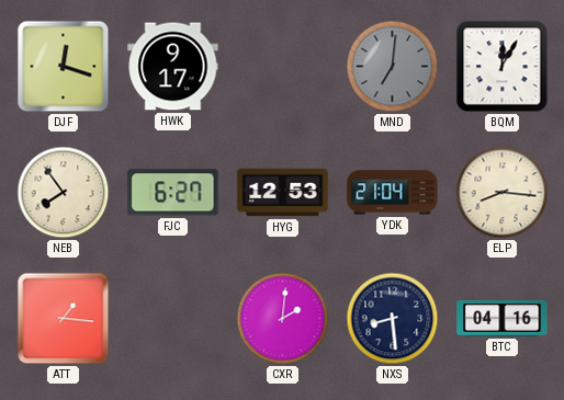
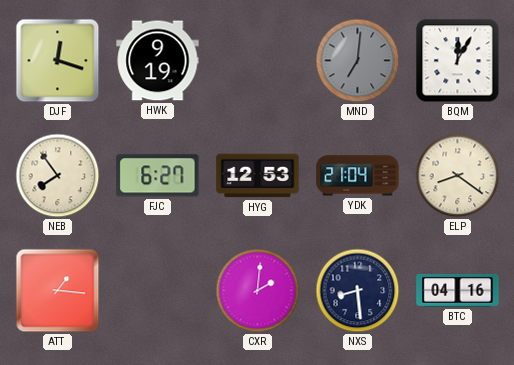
HWK: 9:17 -> 9:19 (158, 61)
ELP: 8:16 -> 8:21 (458, 176)
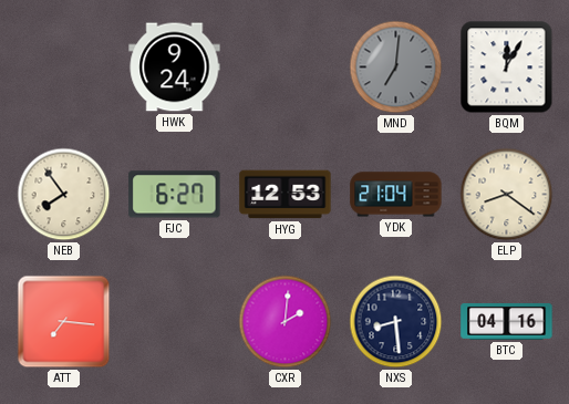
DJF: 12:18 -> none (58, 61)
HWK: 9:19 -> 9:24 (175, 68)
ATT: 1:16 -> 7:16 (64, 322)
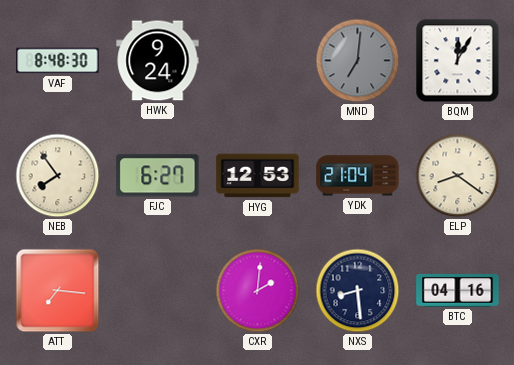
VAF: none -> 8:48 (58, 61)
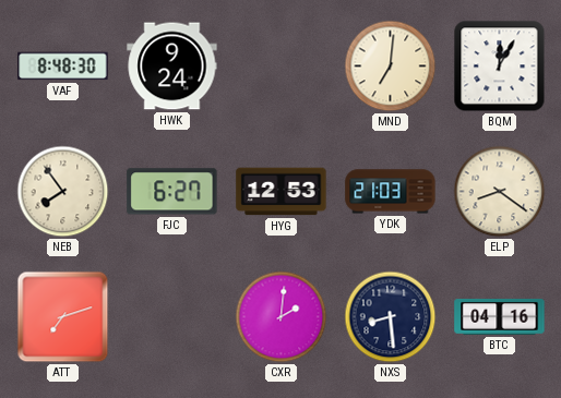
MND dial: grey -> cream (391, 67)
YDK: 21:04 -> 21:03 (391, 192)
ATT: 7:16 -> 7:12 (63, 317)
